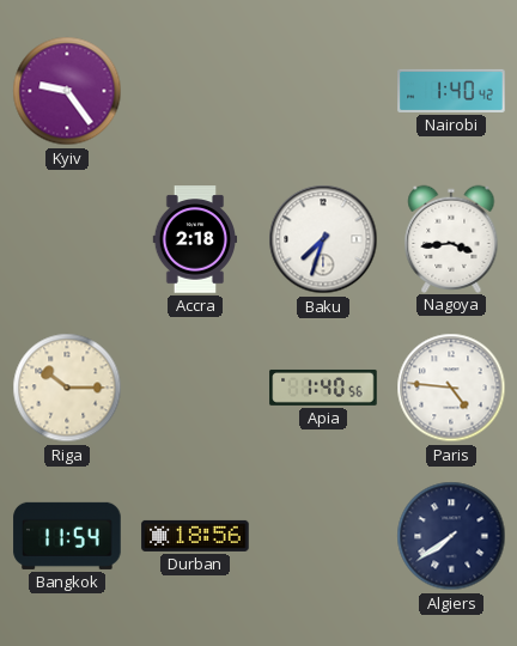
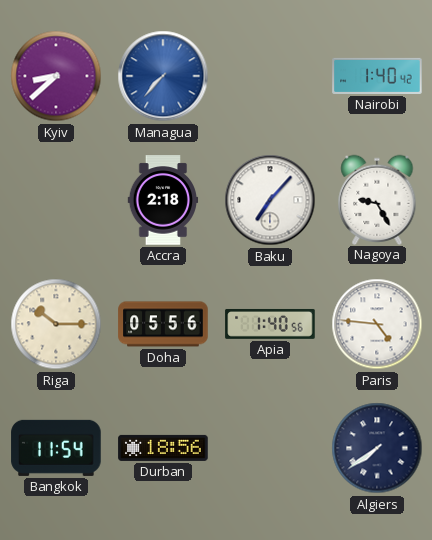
Kyiv: 9:24 -> 8:38 (56, 76)
Managua: none -> 7:37 (163, 76)
Baku: 7:33 -> 7:07 (270, 200)
Nagoya: 3:44 -> 9:25 (377, 199)
Doha: none -> 05:56 (163, 324)
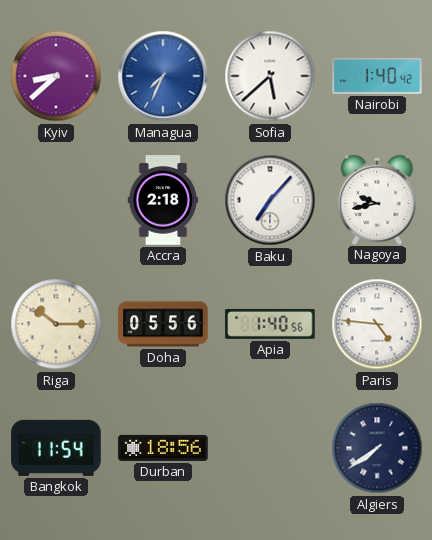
Managua: 7:37 -> 7:34 (163, 76)
Sofia: none -> 5:38 (270, 76)
Nagoya: 9:25 -> 9:43 (377, 199)
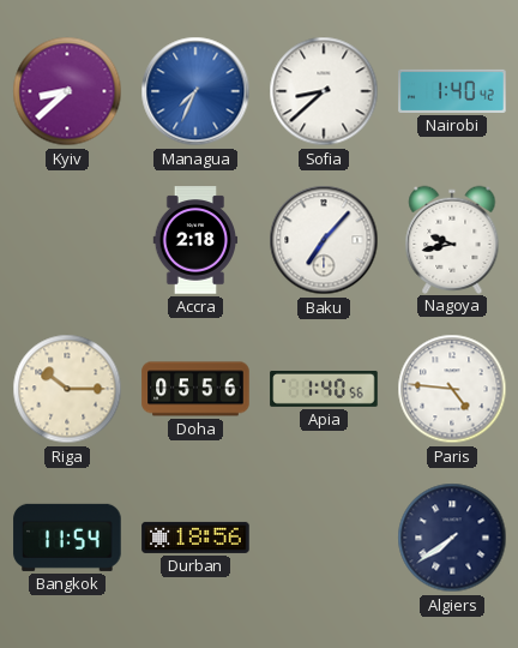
Sofia: 5:38 -> 8:38 (324, 91)
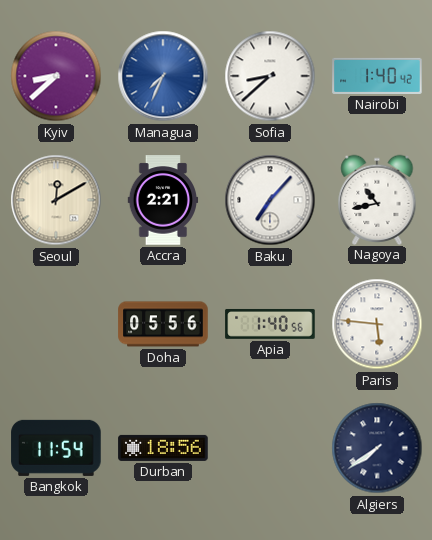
Seoul: none -> 12:10 (56, 200)
Accra: 2:18 -> 2:21 (163, 200)
Nagoya: 9:43 -> 10:43 (377, 199)
Riga: 10:15 -> none (67, 389)
Paris: 4:46 -> 5:46 (377, 324)
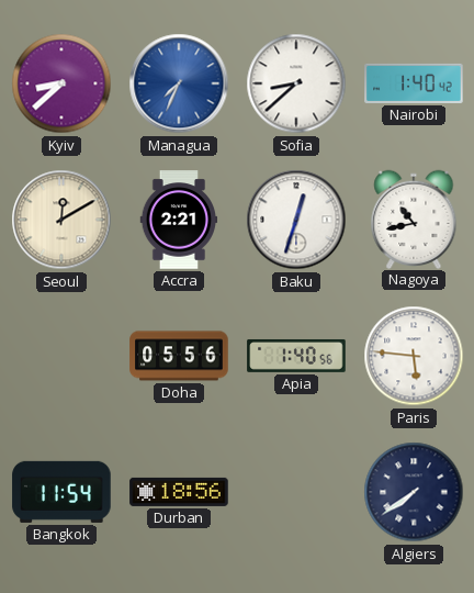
Baku: 7:07 -> 12:33 (296, 220)
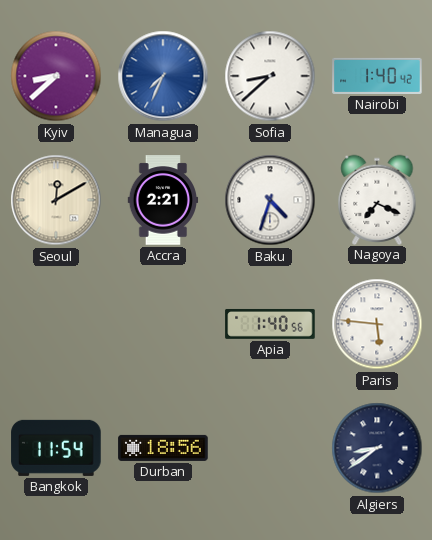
Baku: 12:33 -> 4:33 (270, 200)
Nagoya: 10:43 -> 7:19 (377, 199)
Doha: 05:56 -> none (179, 356)
Algiers: 7:39 -> 8:39 (377, 448)
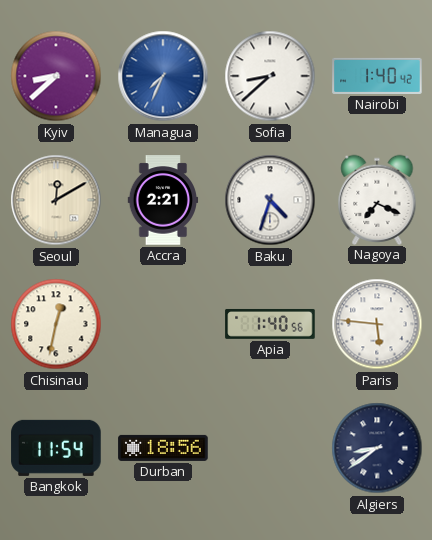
Chisinau: none -> 12:32 (56, 324)
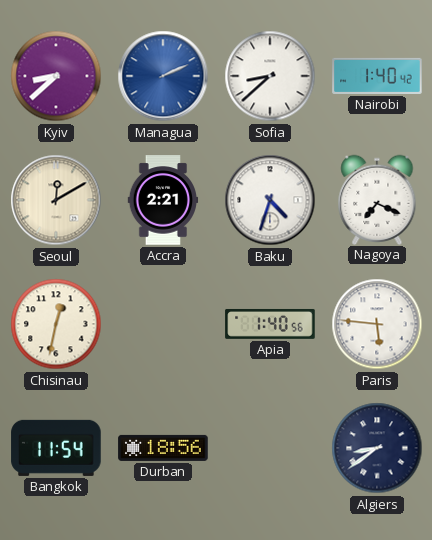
Managua: 7:34 -> 2:11 (163, 76)
